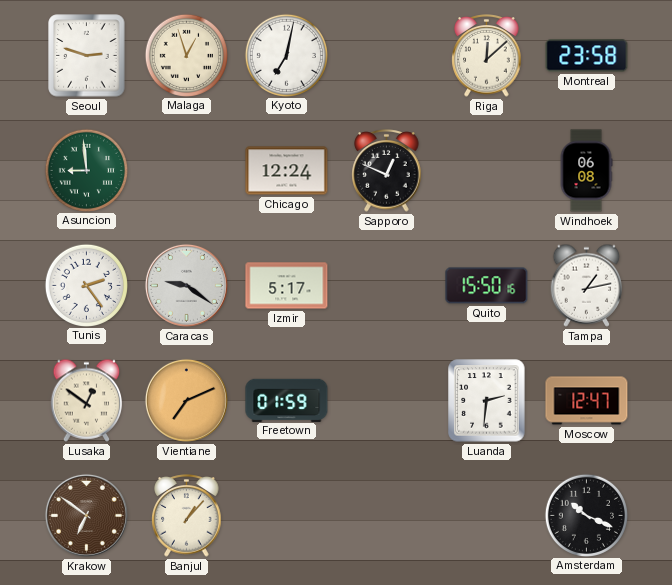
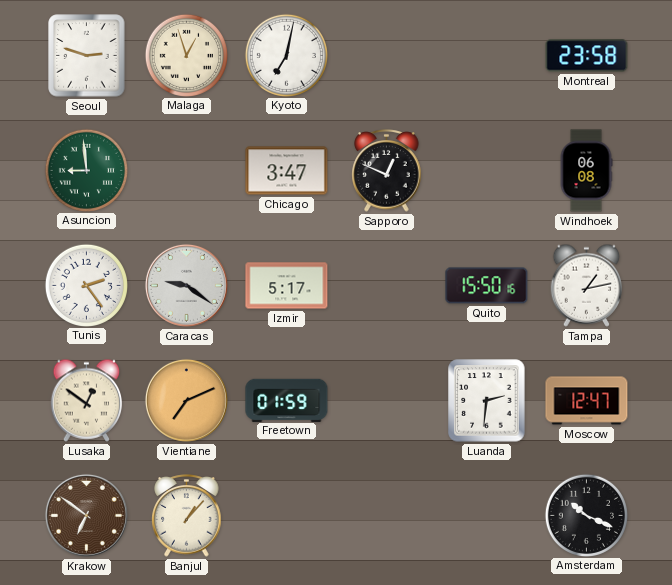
Riga: 12:08 -> none (487, 56)
Chicago: 12:24 -> 3:47 (287, 171)
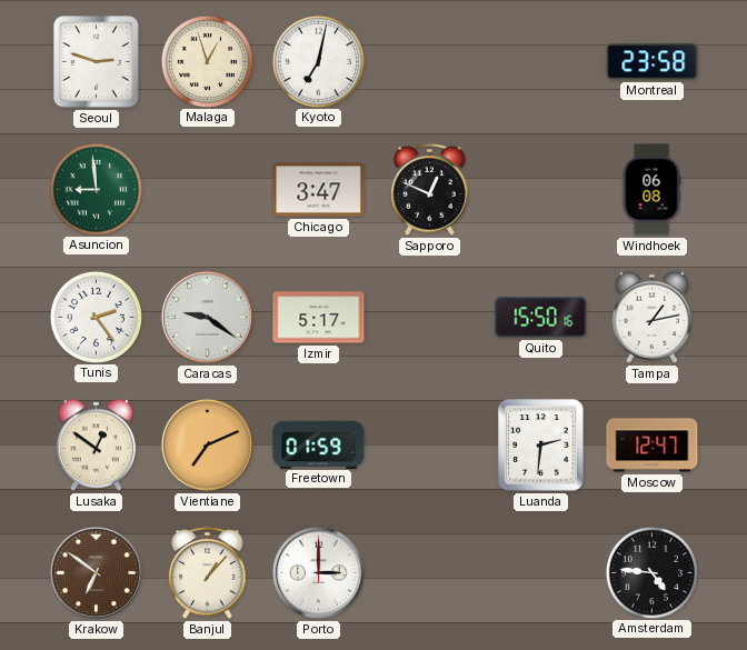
Porto: none -> 3:00 (318, 572)
Amsterdam: 10:19 -> 4:46 (651, 572)
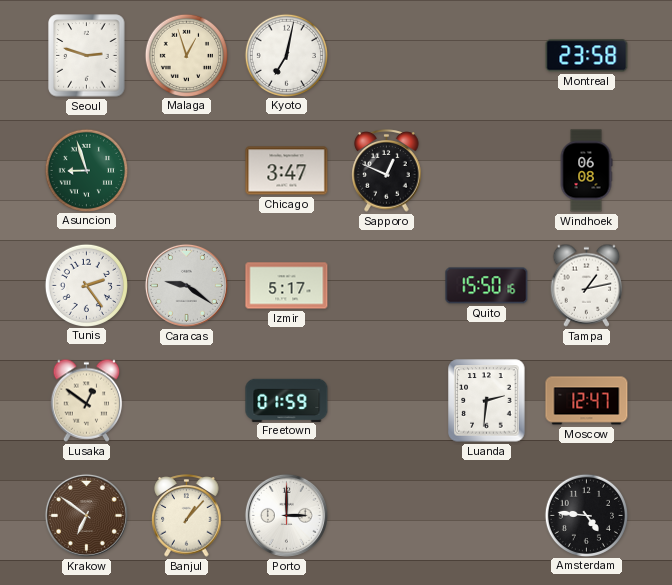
Asuncion: 8:59 -> 8:57 (86, 170)
Vientiane: 7:11 -> none (207, 444)
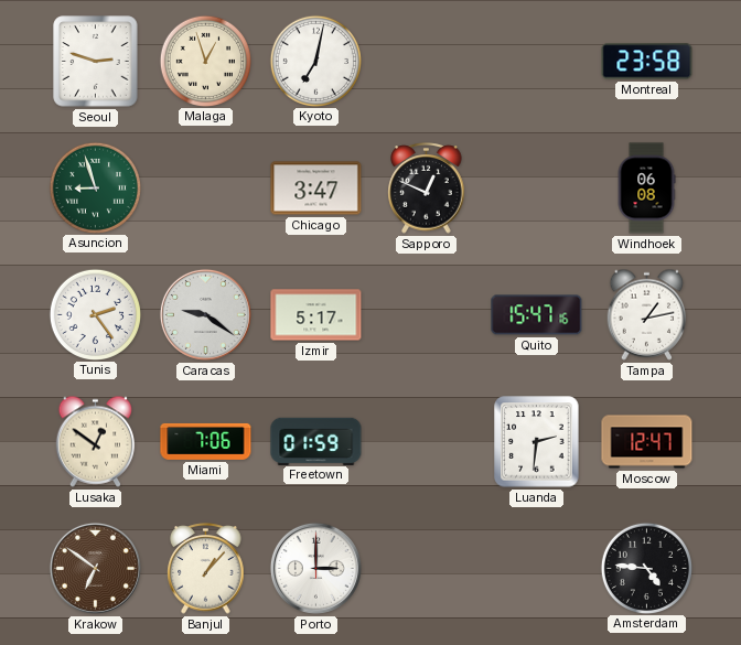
Quito: 15:50 -> 15:47 (537, 315)
Miami: none -> 7:06 (206, 441)
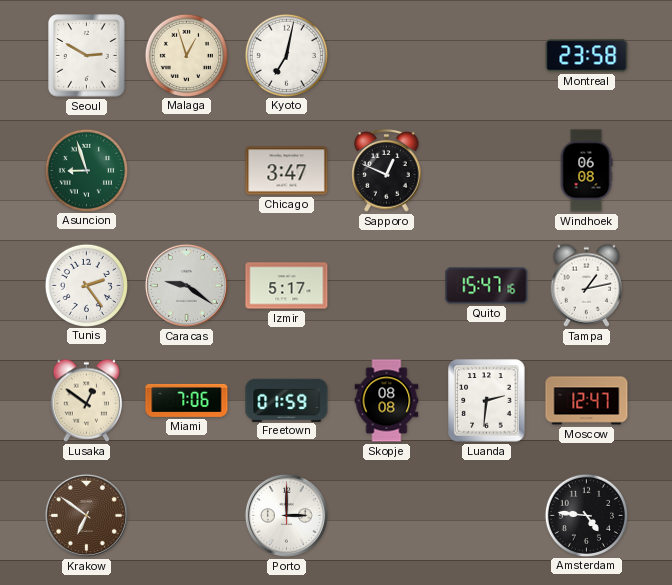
Seoul: 2:48 -> 2:50 (87, 56)
Skopje: none -> 08:08 (387, 401)
Banjul: 1:07 -> none (206, 569)
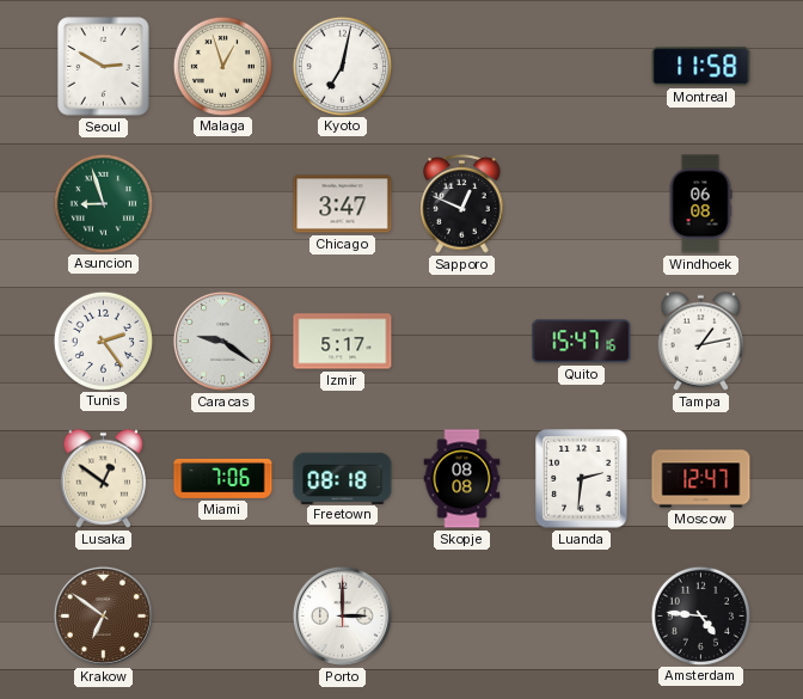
Montreal: 23:58 -> 11:58 (701, 67)
Freetown: 01:59 -> 08:18 (343, 478)
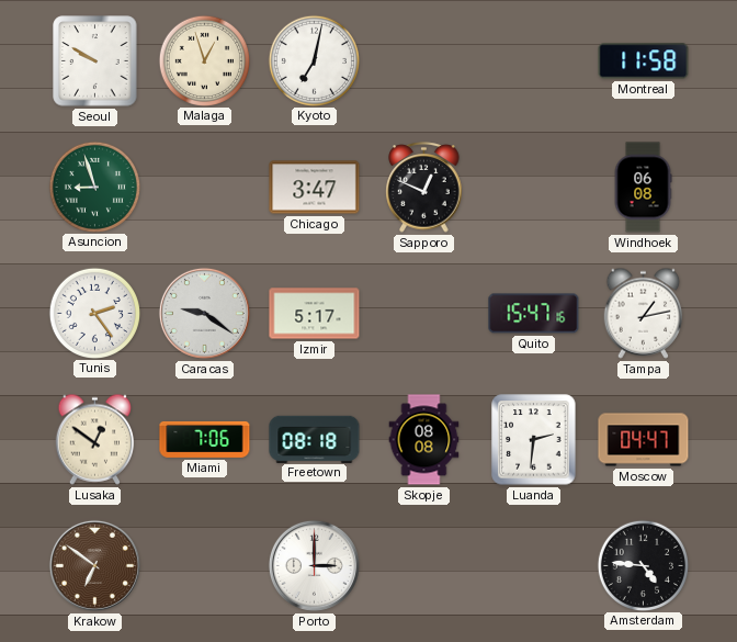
Seoul: 2:50 -> 9:50 (95, 61)
Moscow: 12:47 -> 04:47 (644, 440)
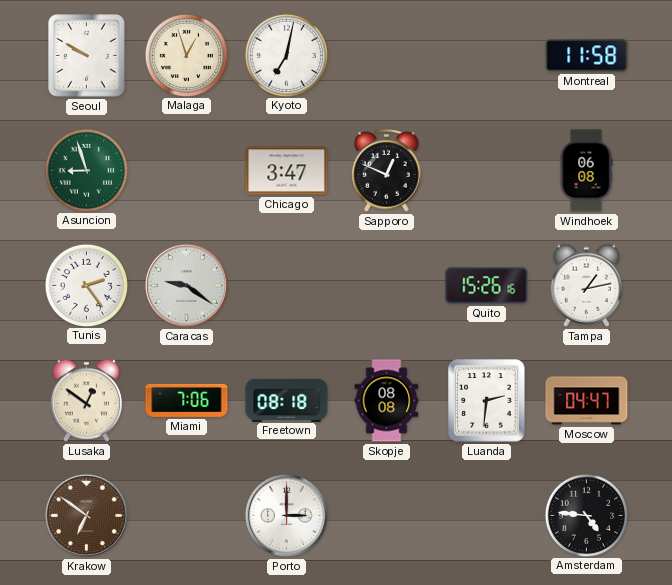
Izmir: 5:17 -> none (315, 314)
Quito: 15:47 -> 15:26 (487, 286)
